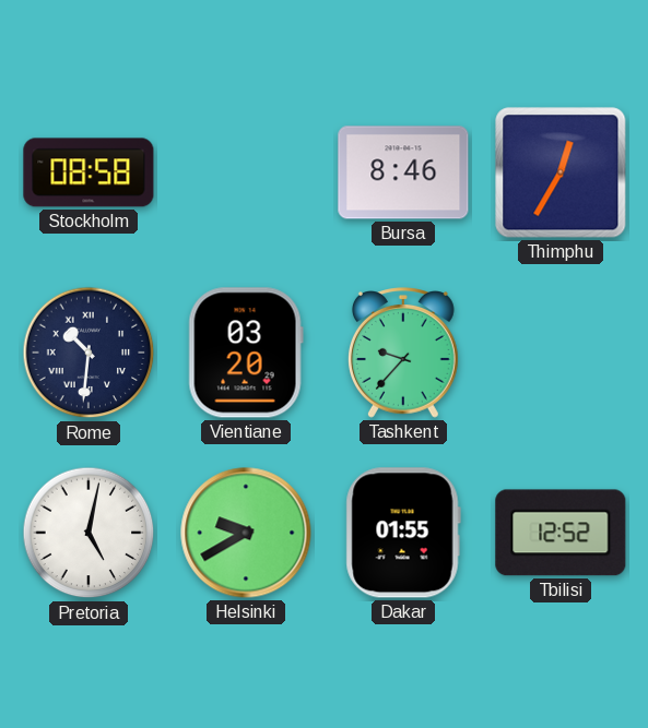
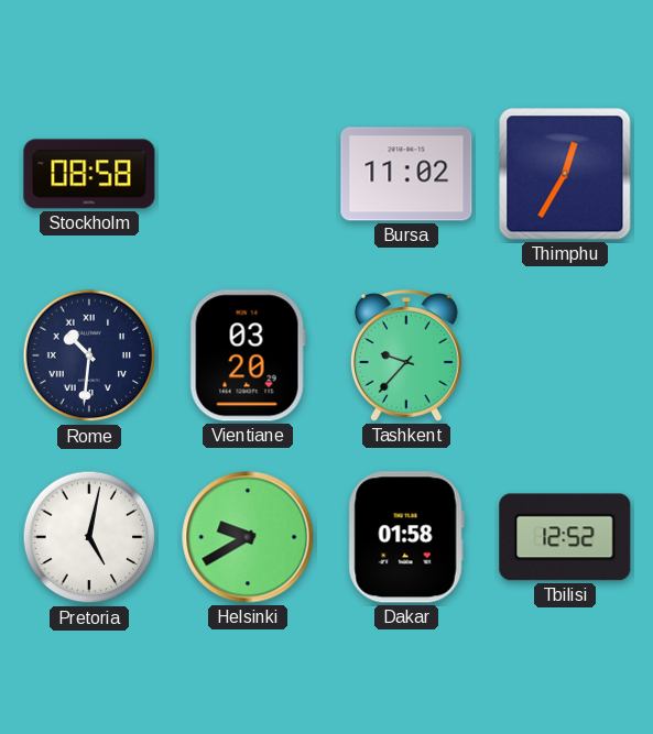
Bursa: 8:46 -> 11:02 (406, 174)
Dakar: 01:55 -> 01:58 (406, 537)
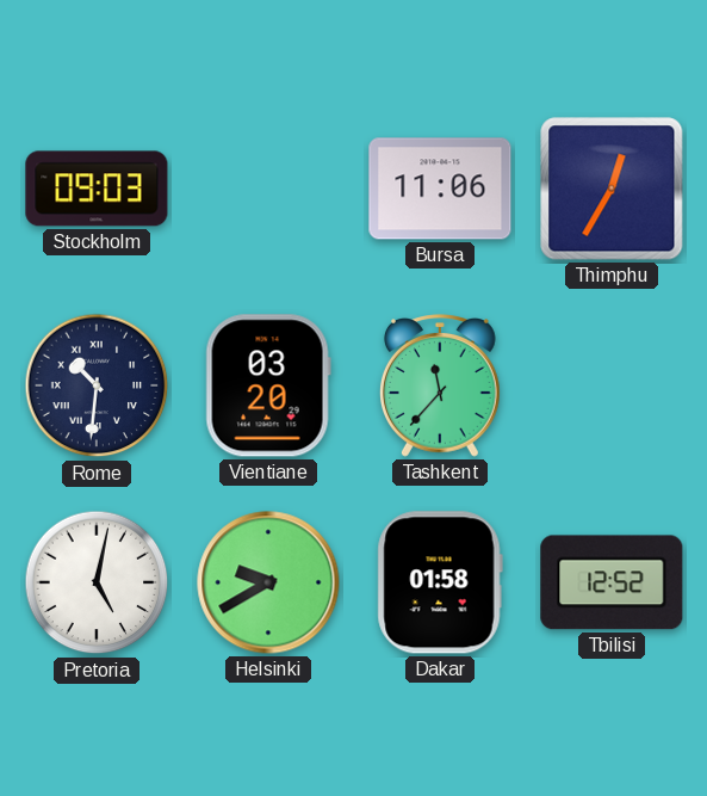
Stockholm: 08:58 -> 09:03 (97, 189)
Bursa: 11:02 -> 11:06 (440, 189)
Tashkent: 9:37 -> 11:37 (440, 385)
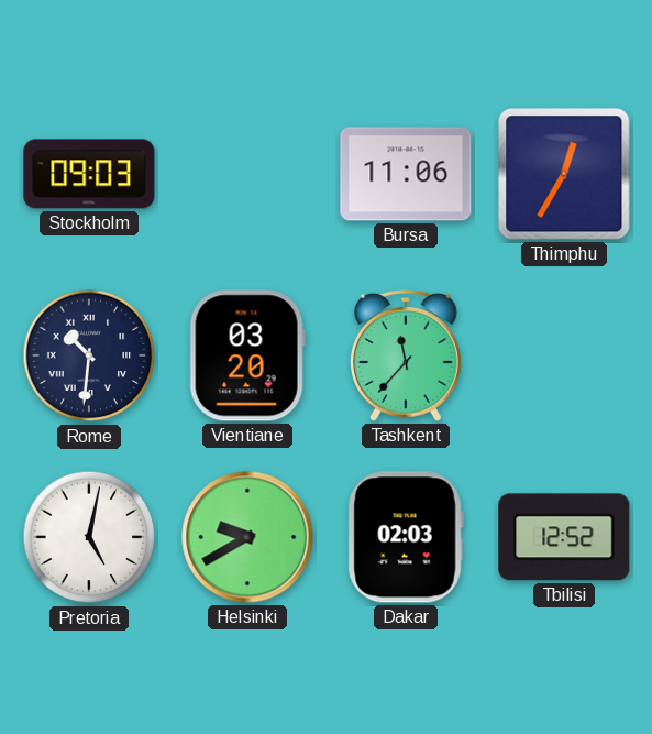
Dakar: 01:58 -> 02:03 (406, 537)
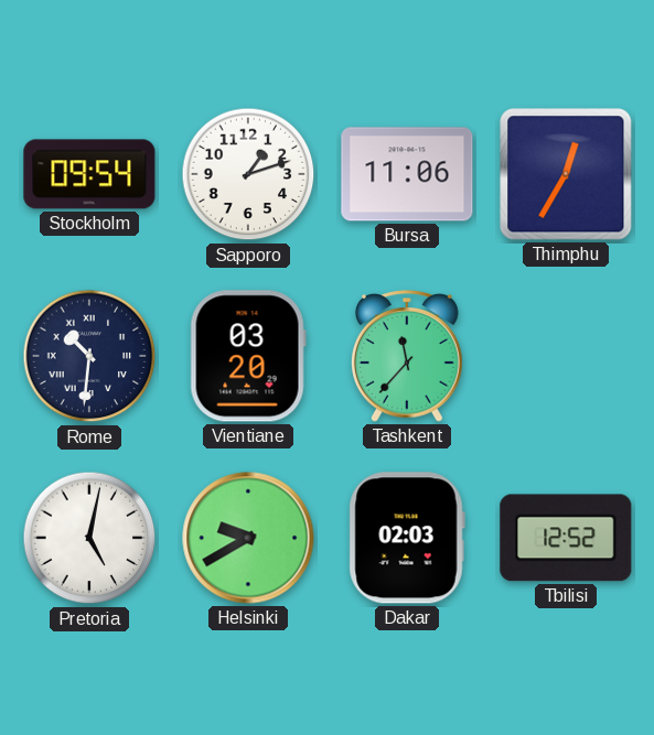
Stockholm: 09:03 -> 09:54 (89, 174)
Sapporo: none -> 1:12 (248, 174)
